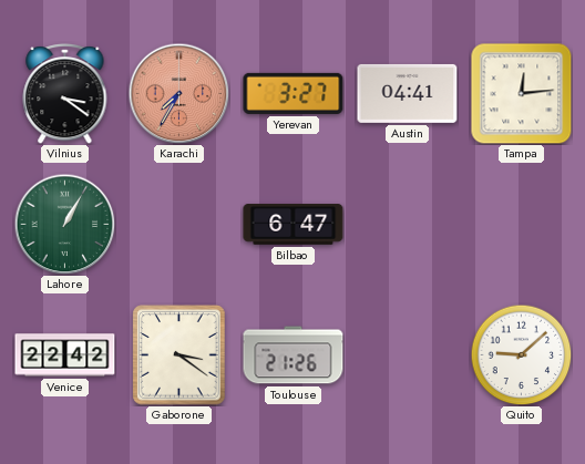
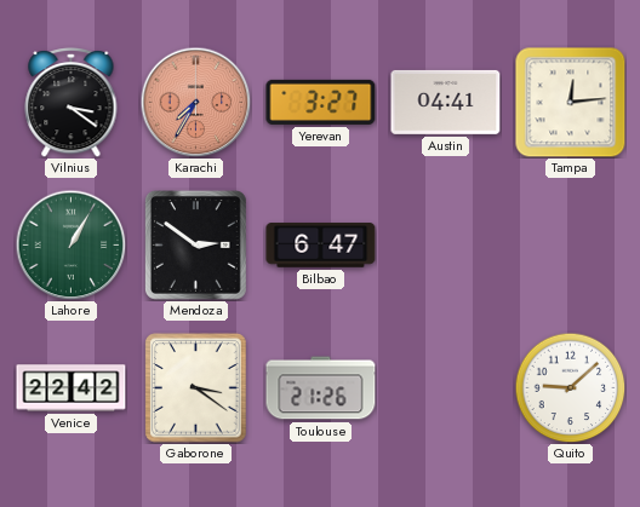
Mendoza: none -> 2:51 (195, 246)
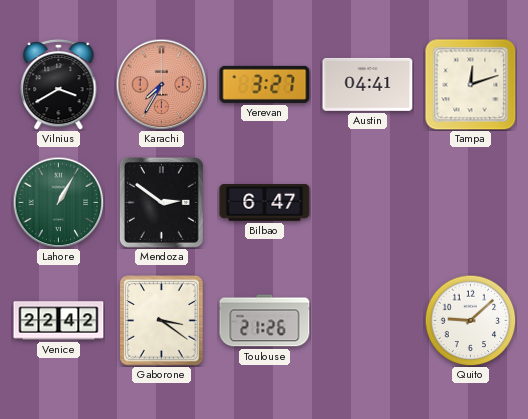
Vilnius: 3:21 -> 3:40 (59, 84)
Tampa: 12:14 -> 12:12 (471, 85)
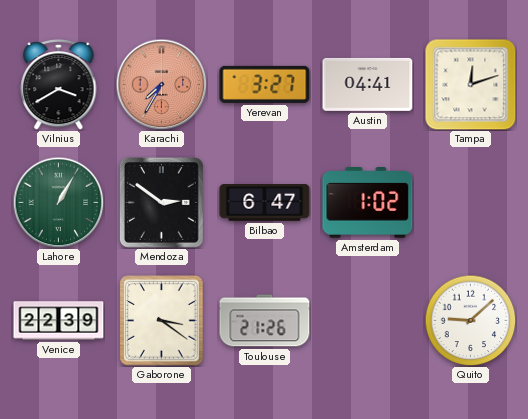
Amsterdam: none -> 1:02 (368, 203)
Venice: 22:42 -> 22:39 (59, 321)
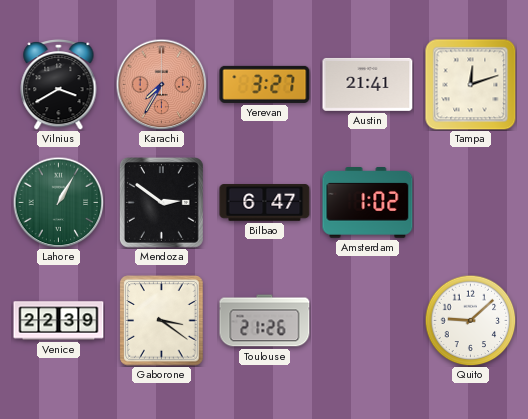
Austin: 04:41 -> 21:41 (368, 84)
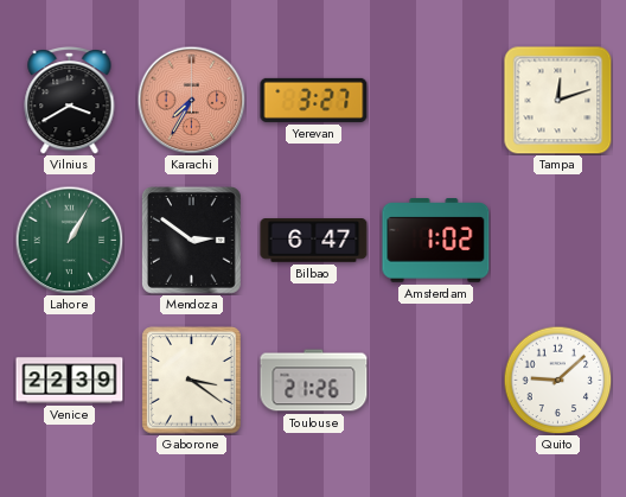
Austin: 21:41 -> none (368, 84)
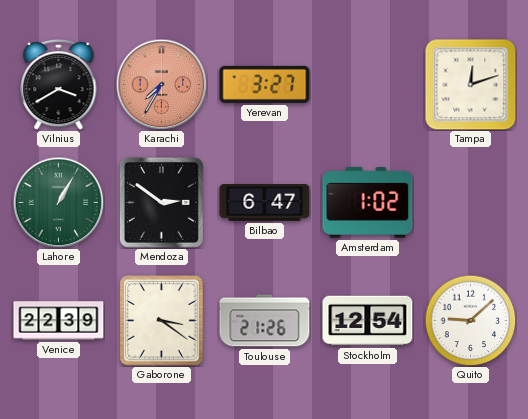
Stockholm: none -> 12:54 (368, 321)
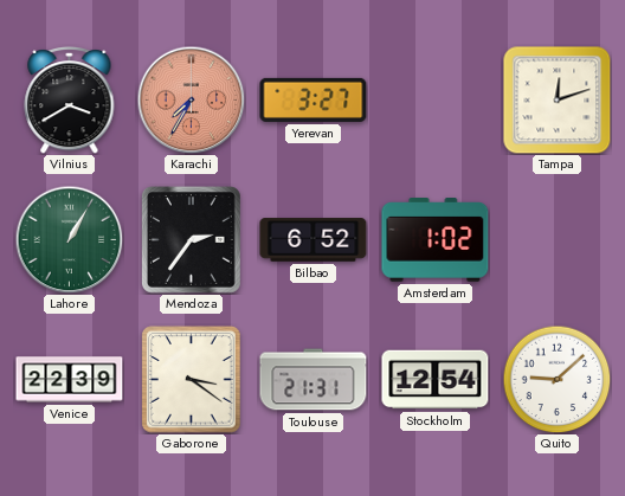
Mendoza: 2:51 -> 2:36 (191, 240)
Bilbao: 6:47 -> 6:52 (314, 240)
Toulouse: 21:26 -> 21:31 (314, 380)
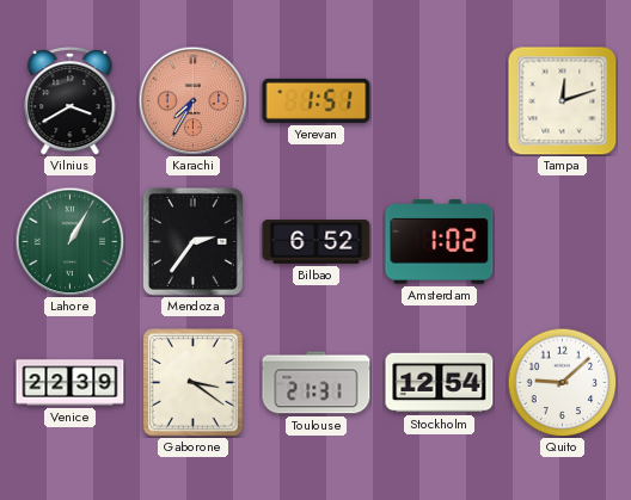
Yerevan: 3:27 -> 1:51 (317, 100)
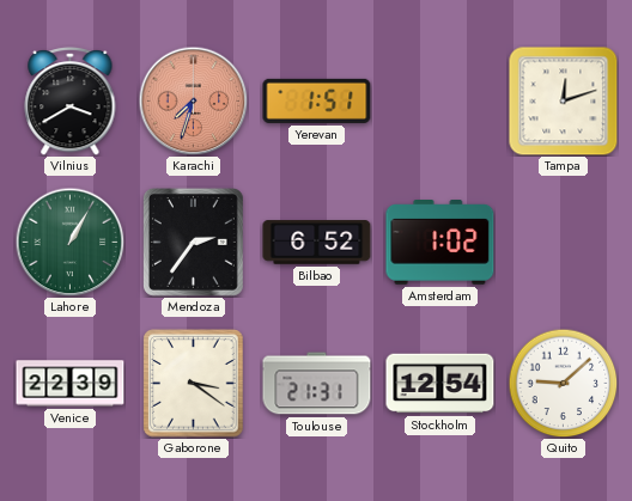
Karachi: 7:35 -> 7:33 (193, 100)
